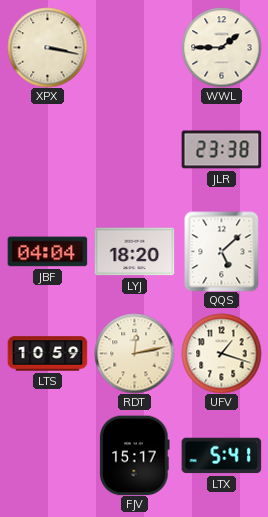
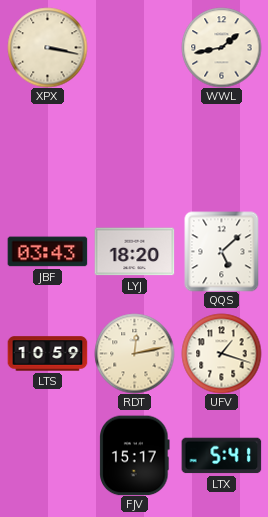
WWL: 1:45 -> 1:43 (221, 47)
JLR: 23:38 -> none (221, 150)
JBF: 04:04 -> 03:43 (47, 252)
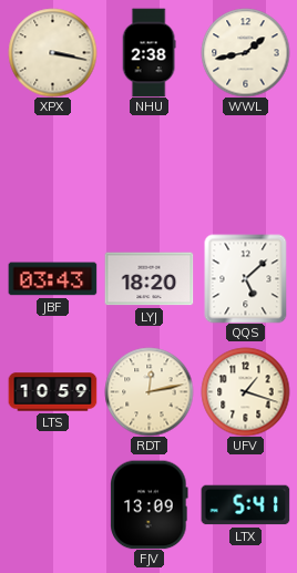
NHU: none -> 2:38 (148, 52)
FJV: 15:17 -> 13:09 (150, 504)
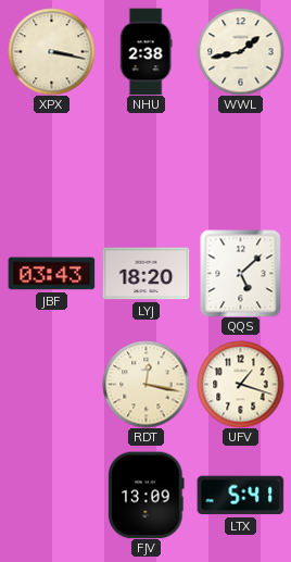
LTS: 10:59 -> none (52, 392)
RDT: 12:13 -> 12:17 (145, 384)
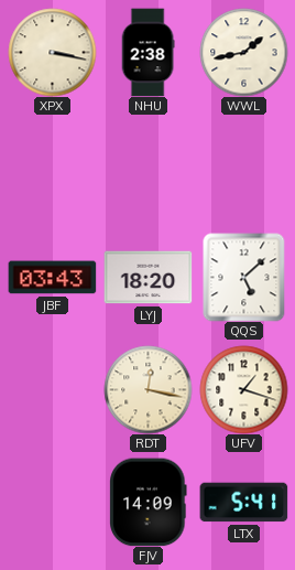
FJV: 13:09 -> 14:09 (149, 502)
